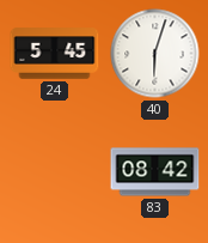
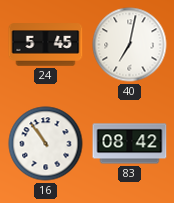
40: 6:03 -> 7:02 (130, 45)
16: none -> 10:54 (46, 144)
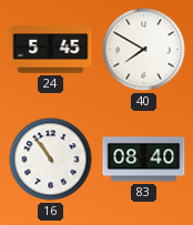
40: 7:02 -> 7:50 (144, 50)
83: 08:42 -> 08:40 (144, 160)
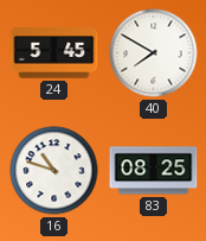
16: 10:54 -> 10:48 (54, 171)
83: 08:40 -> 08:25 (154, 171)
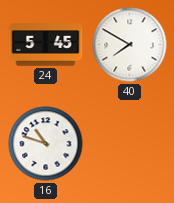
83: 08:25 -> none (154, 171)
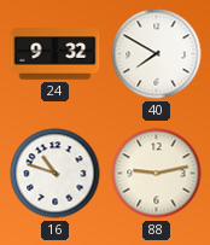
24: 5:45 -> 9:32 (56, 54)
88: none -> 9:13 (157, 174)
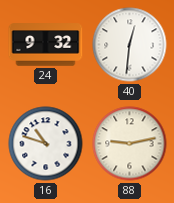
40: 7:50 -> 12:31 (130, 45)
